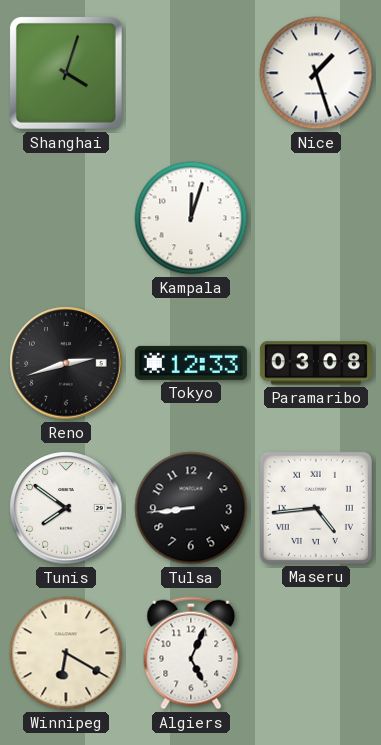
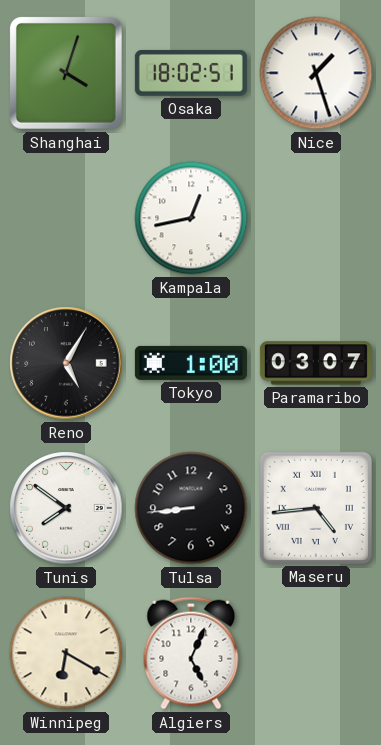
Osaka: none -> 18:02 (191, 73)
Kampala: 12:03 -> 12:43 (191, 218)
Reno: 2:42 -> 5:05 (66, 363)
Tokyo: 12:33 -> 1:00 (191, 363)
Paramaribo: 03:08 -> 03:07 (316, 363)
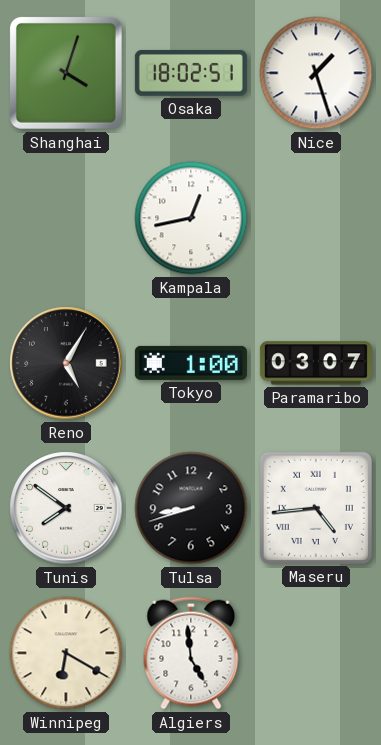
Tulsa: 8:44 -> 8:42 (191, 508)
Algiers: 5:04 -> 4:59 (191, 653)
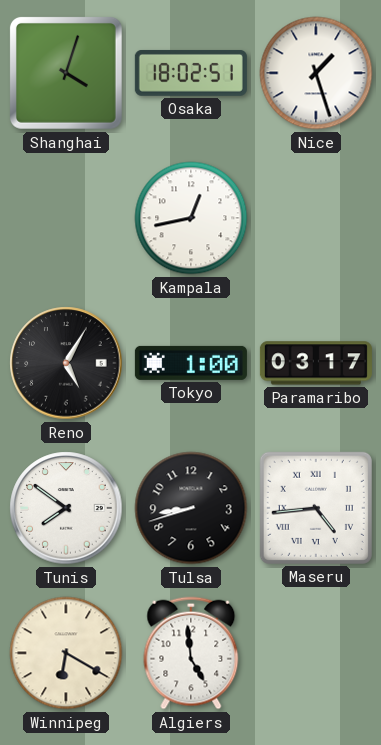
Paramaribo: 03:07 -> 03:17 (316, 363)
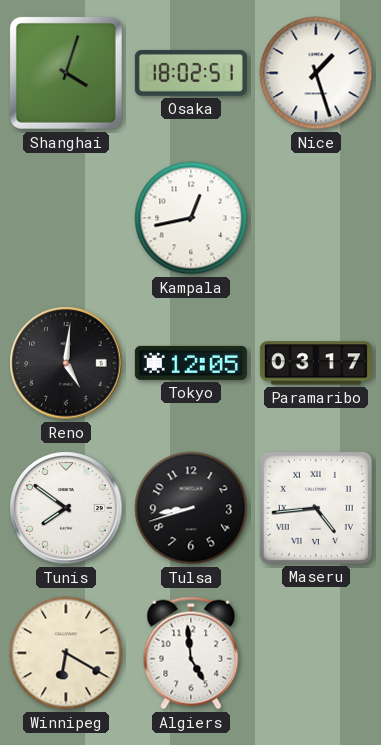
Reno: 5:05 -> 5:01 (66, 363)
Tokyo: 1:00 -> 12:05 (191, 363)
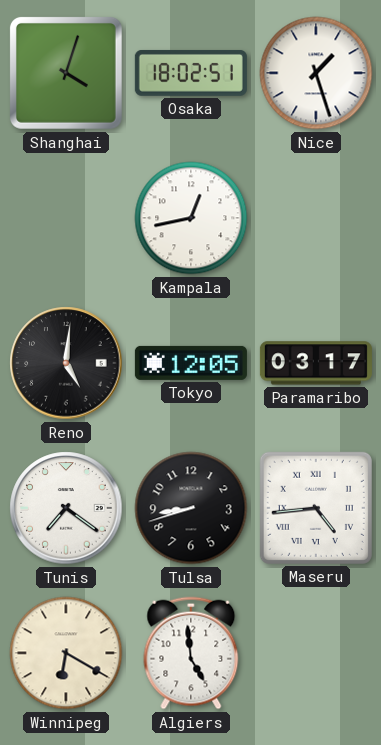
Tunis: 7:51 -> 7:21 (66, 508)
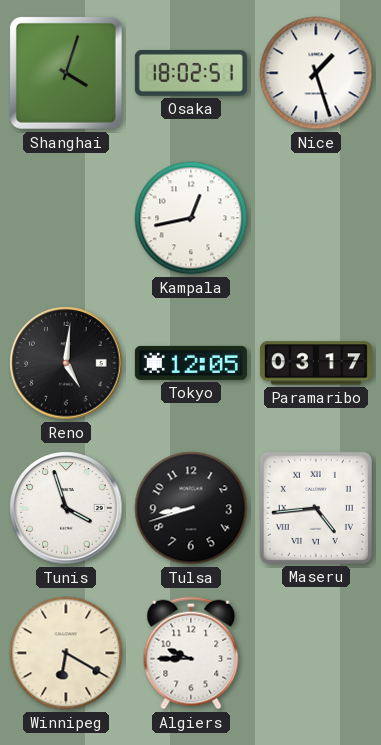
Tunis: 7:21 -> 3:57 (66, 508)
Algiers: 4:59 -> 9:45 (191, 653)
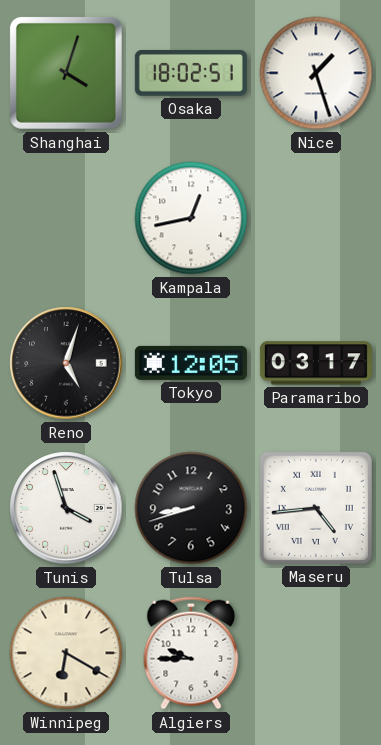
Reno: 5:01 -> 5:03 (66, 363)
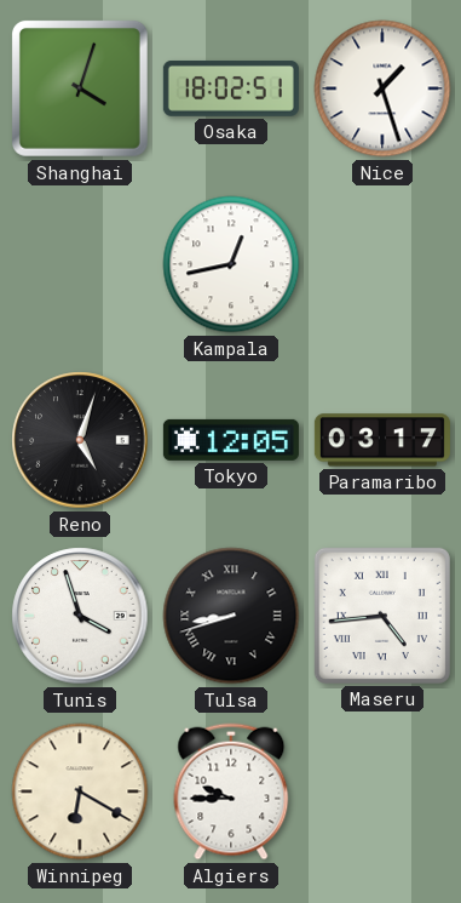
Tulsa numerals: Arabic -> Roman (231, 616)
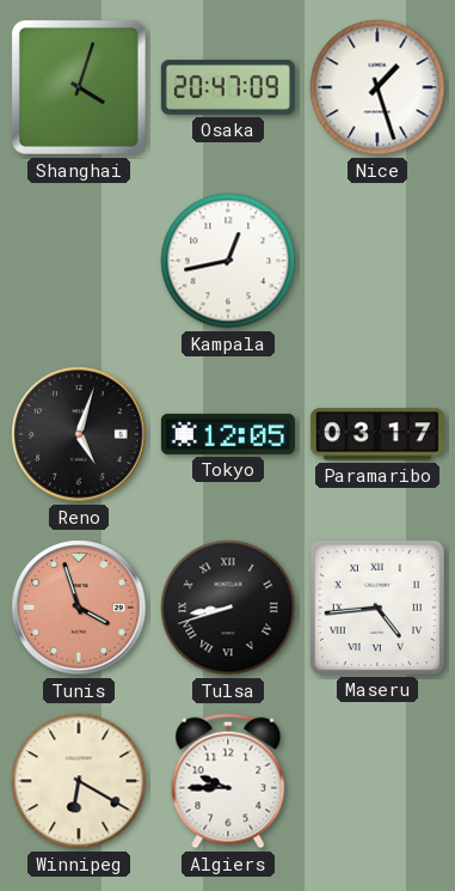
Osaka: 18:02 -> 20:47 (228, 87)
Tunis dial: white -> salmon (79, 608)
